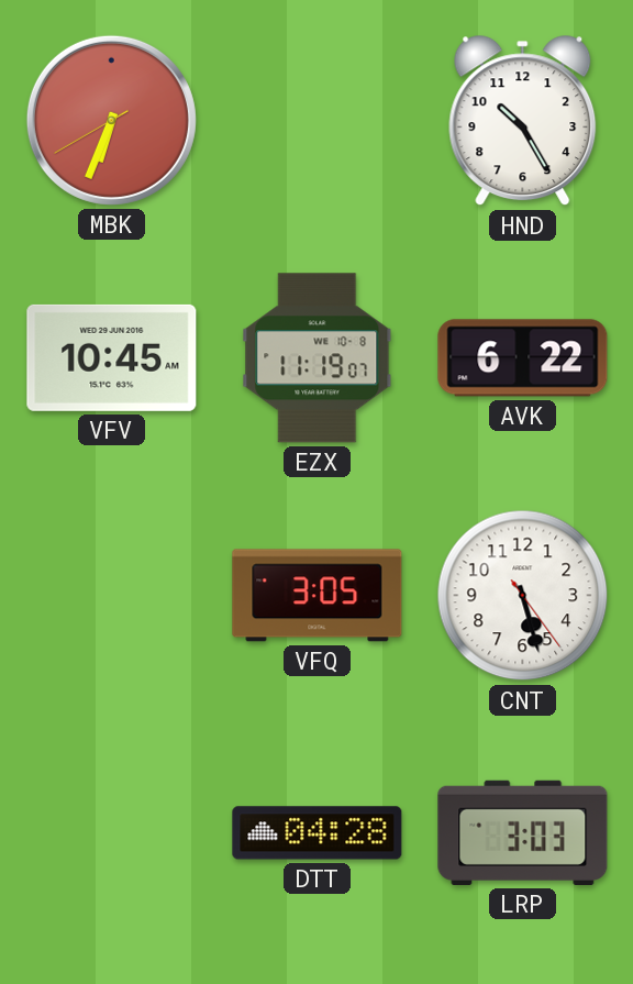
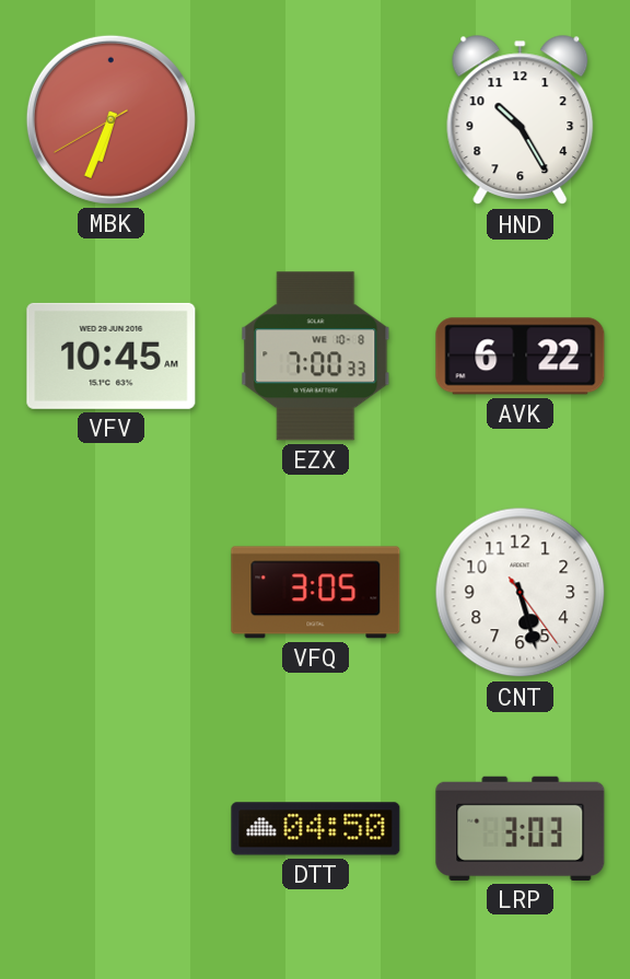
EZX: 11:19 -> 7:00 (316, 357)
DTT: 04:28 -> 04:50 (316, 829)
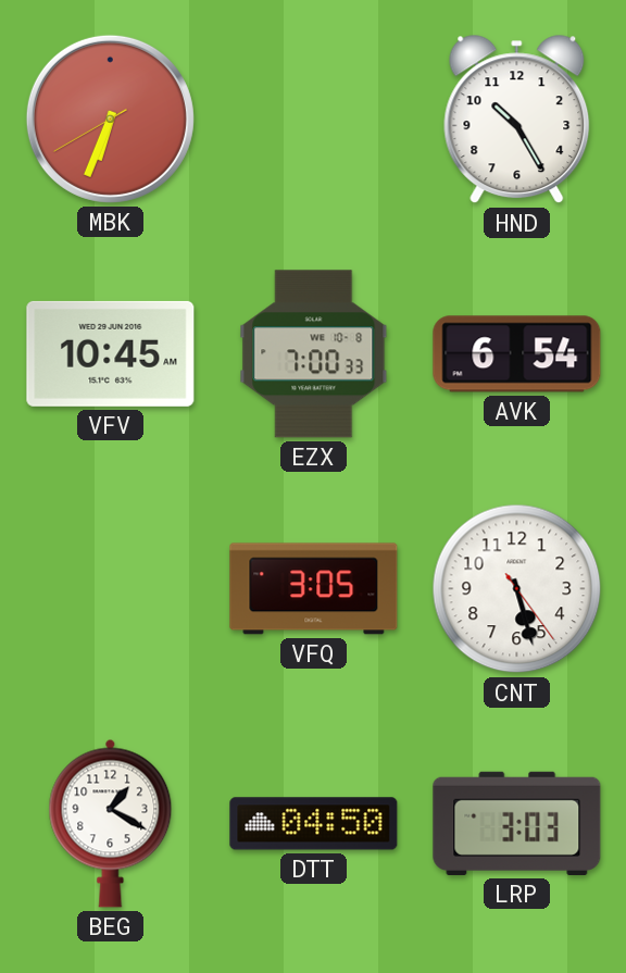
AVK: 6:22 -> 6:54 (517, 354)
BEG: none -> 1:20 (111, 823)
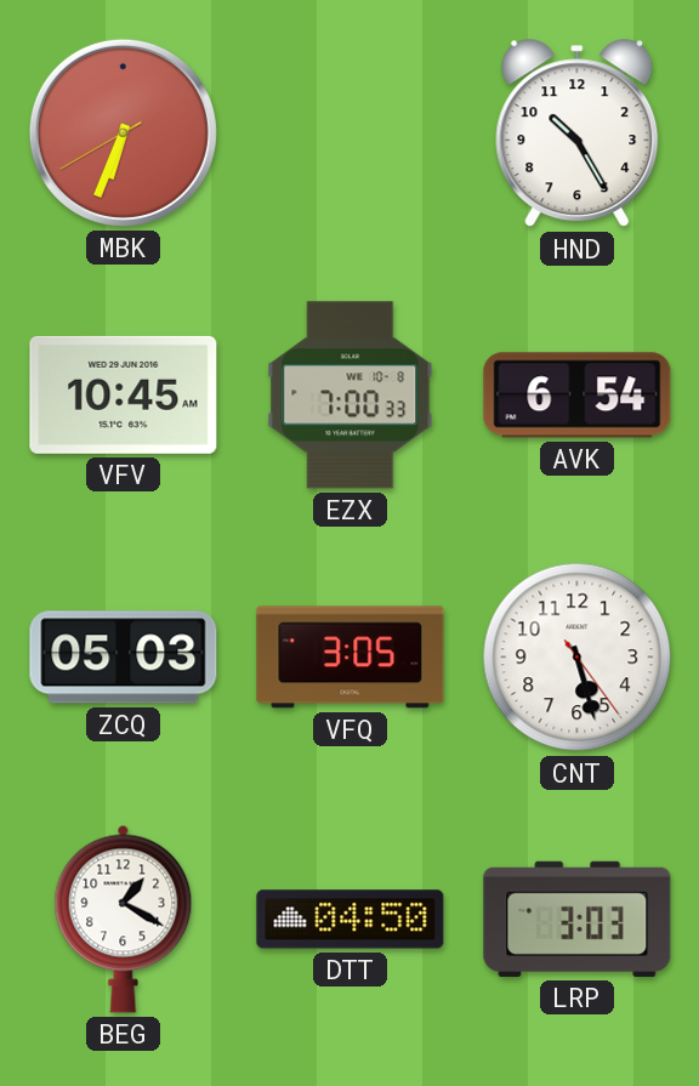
ZCQ: none -> 05:03 (124, 658)
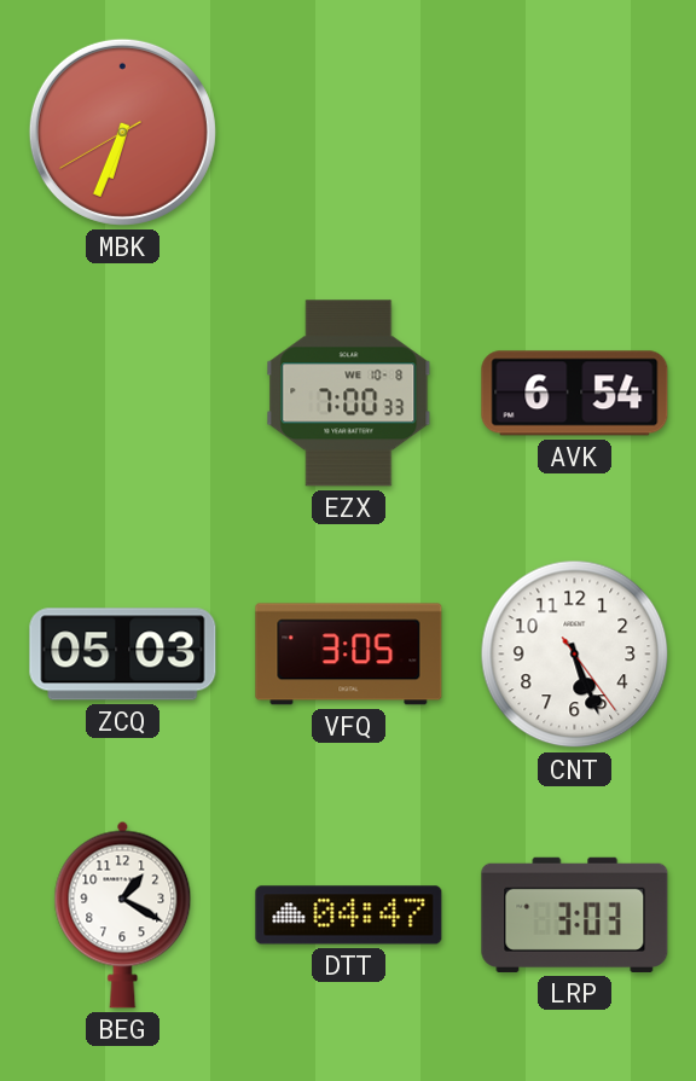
HND: 10:25 -> none (578, 133)
VFV: 10:45 -> none (124, 394)
CNT: 5:27 -> 5:26 (575, 655)
DTT: 04:50 -> 04:47 (349, 916)
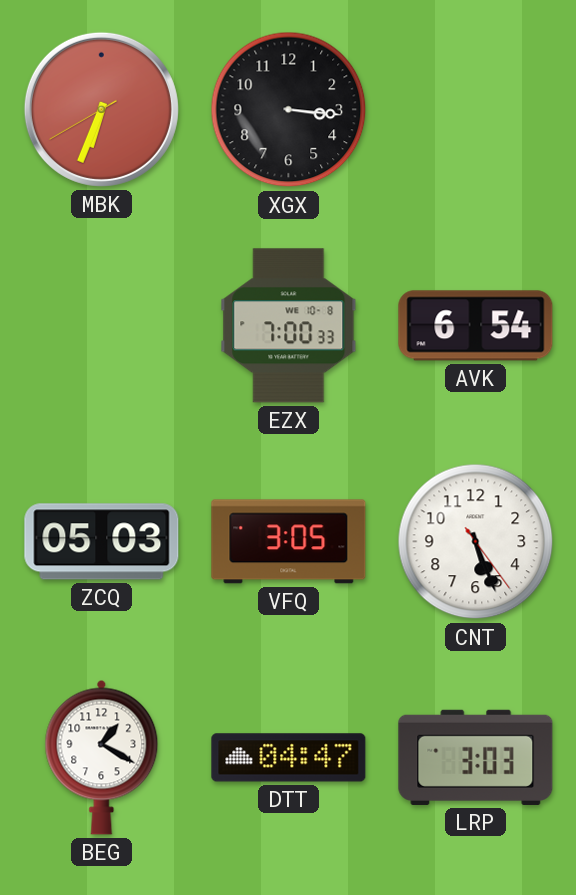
XGX: none -> 3:16 (289, 110)
